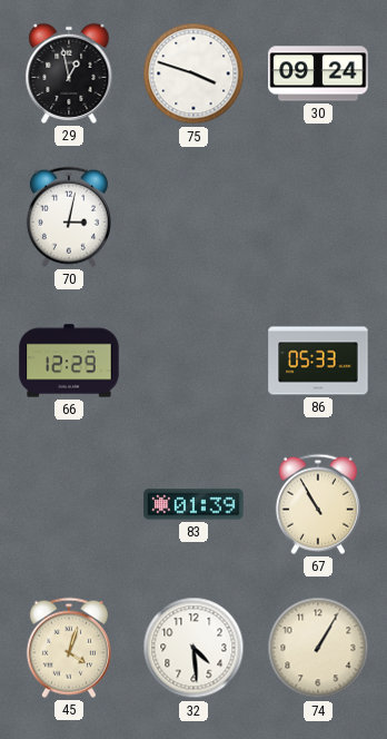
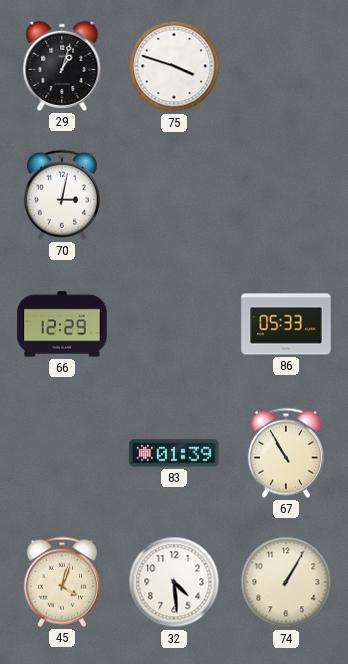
29: 12:58 -> 1:03 (62, 66)
30: 09:24 -> none (318, 73)
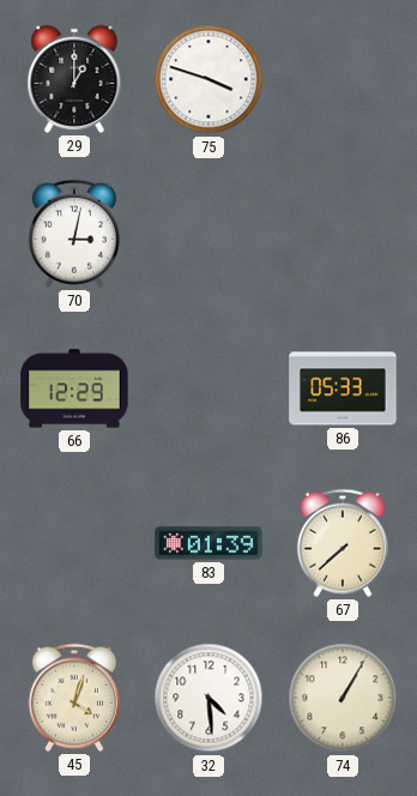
29: 1:03 -> 1:00 (74, 79)
67: 10:55 -> 7:38 (343, 543)
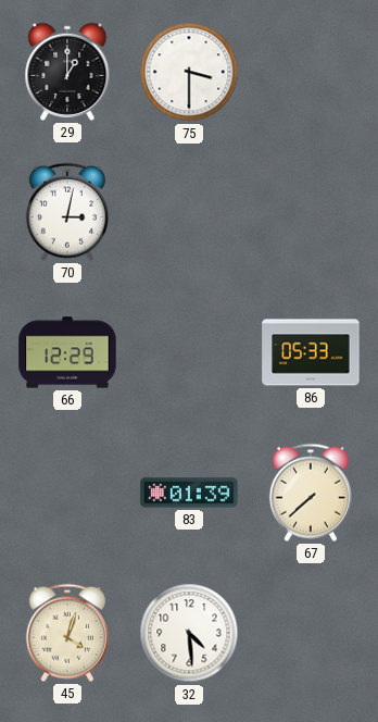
75: 3:48 -> 3:30 (189, 72)
74: 1:05 -> none (343, 698)
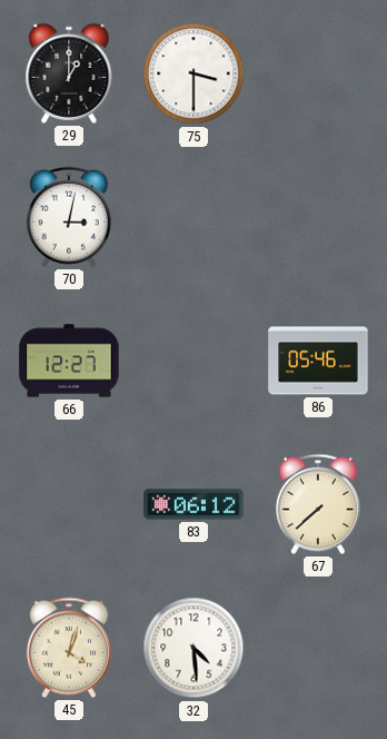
66: 12:29 -> 12:27 (69, 361)
86: 05:33 -> 05:46 (318, 361)
83: 01:39 -> 06:12 (193, 504)
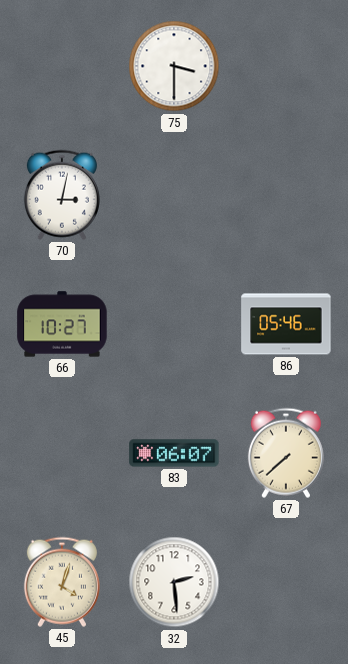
29: 1:00 -> none (69, 73)
66: 12:27 -> 10:27 (62, 324)
83: 06:12 -> 06:07 (174, 453)
32: 4:29 -> 2:29 (174, 582)
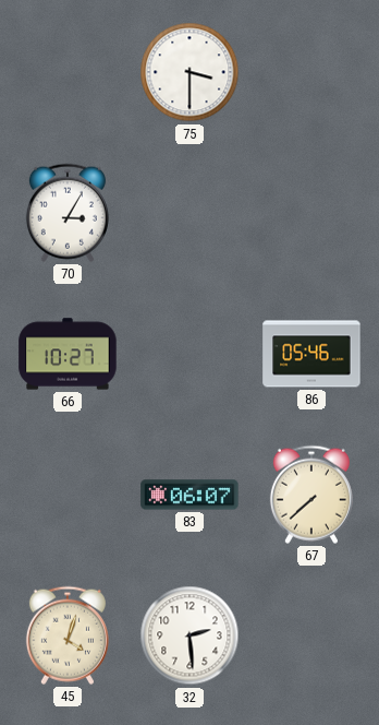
70: 3:02 -> 3:05 (68, 213)
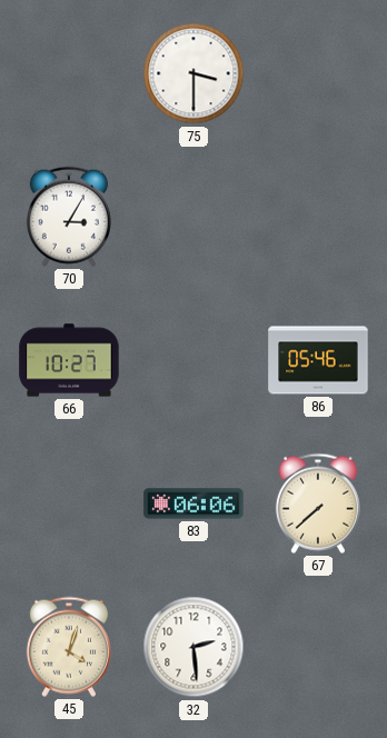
83: 06:07 -> 06:06 (193, 503)
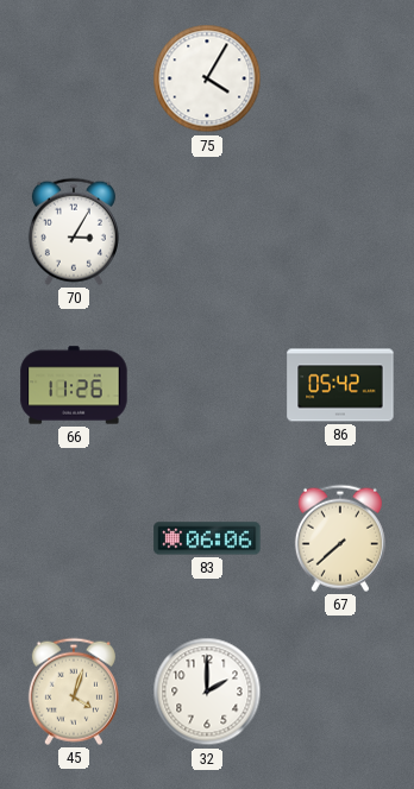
75: 3:30 -> 4:05 (207, 78)
66: 10:27 -> 11:26 (74, 385)
86: 05:46 -> 05:42 (340, 385)
32: 2:29 -> 2:00 (207, 692)
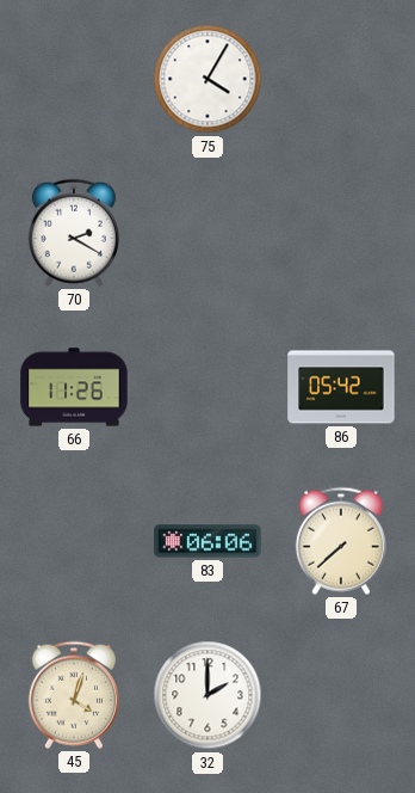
70: 3:05 -> 2:20 (74, 233)
